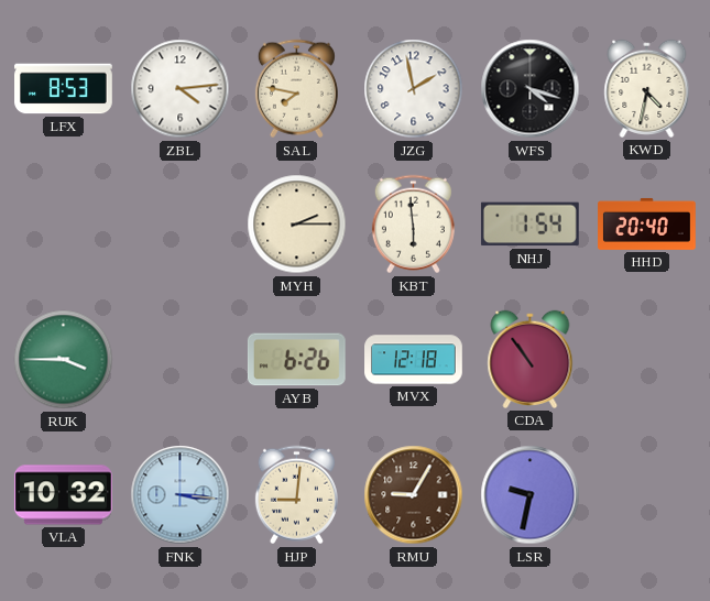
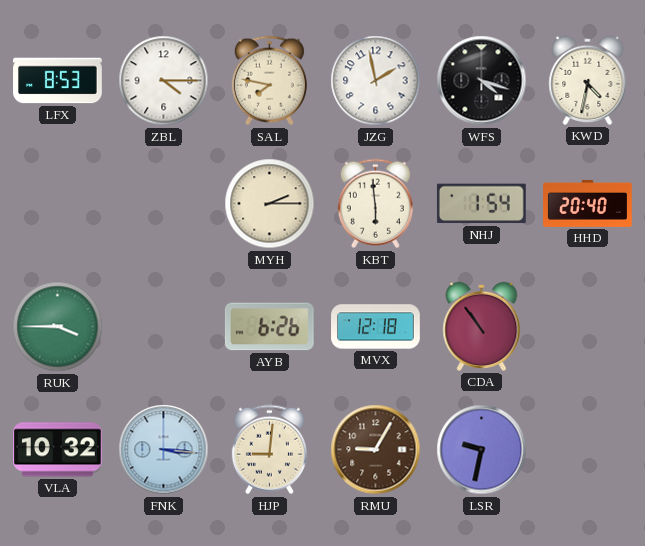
ZBL: 4:14 -> 4:15 (164, 81)
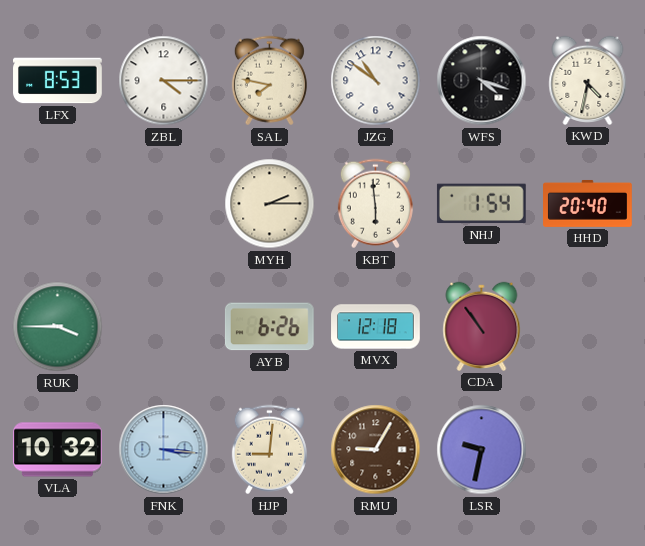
JZG: 1:58 -> 10:51 (376, 81)
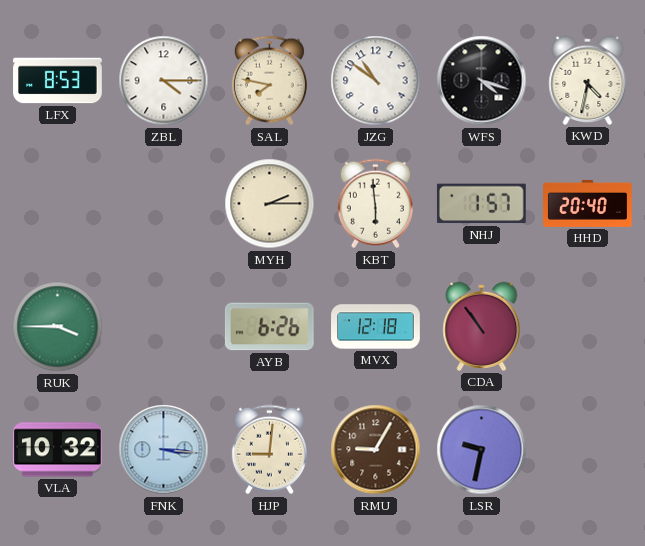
NHJ: 1:54 -> 1:57 (481, 204)
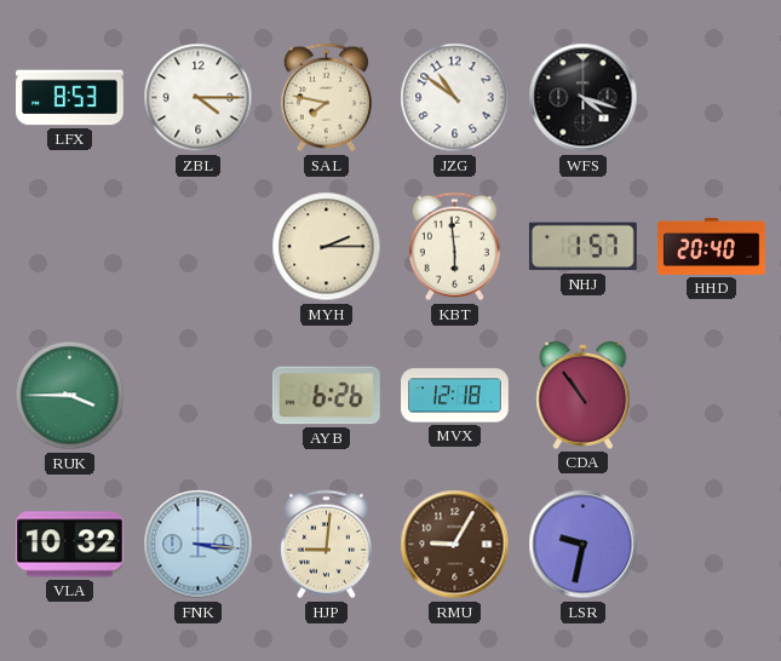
KWD: 4:32 -> none (588, 80)
